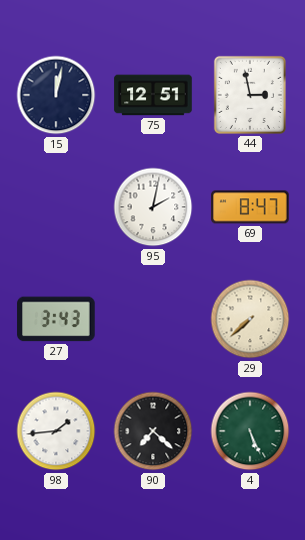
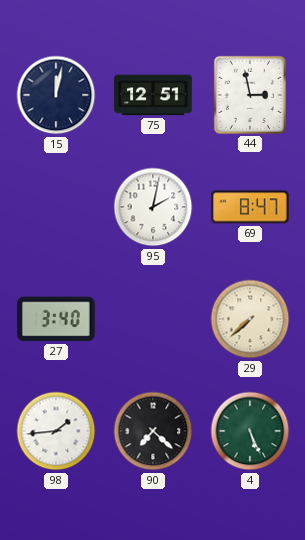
27: 3:43 -> 3:40 (56, 319)
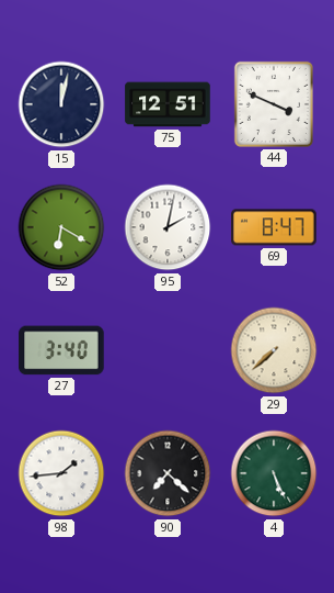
44: 2:58 -> 3:49 (274, 104)
52: none -> 6:20 (61, 227)
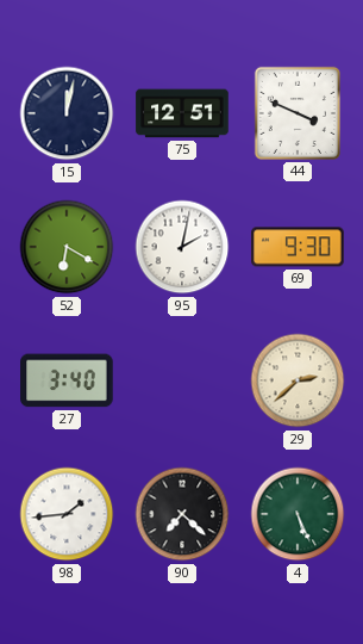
69: 8:47 -> 9:30 (298, 247)
29: 7:38 -> 2:38 (298, 380)
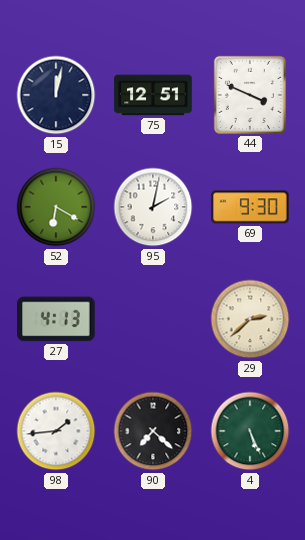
27: 3:40 -> 4:13 (56, 319)
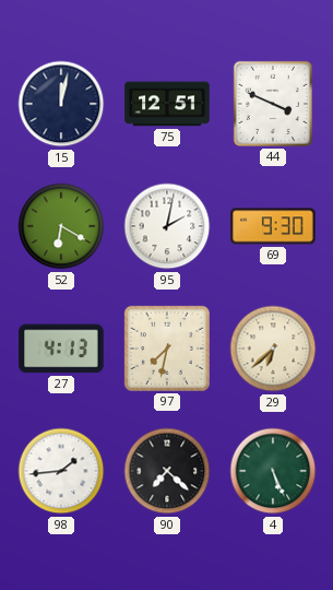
97: none -> 7:32 (167, 349)
29: 2:38 -> 6:38 (273, 349)
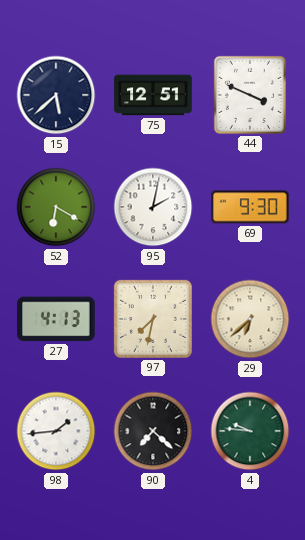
15: 12:02 -> 5:38 (56, 95)
4: 5:26 -> 9:46 (250, 431)
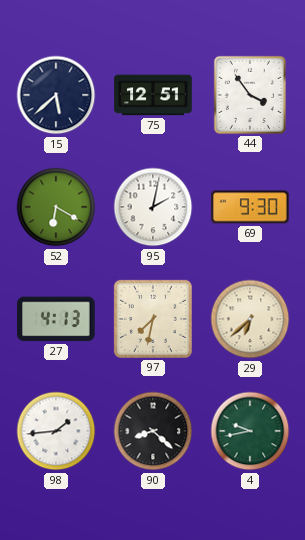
44: 3:49 -> 3:54 (250, 95)
90: 7:22 -> 8:22 (153, 431)
4: 9:46 -> 9:43 (250, 431)
